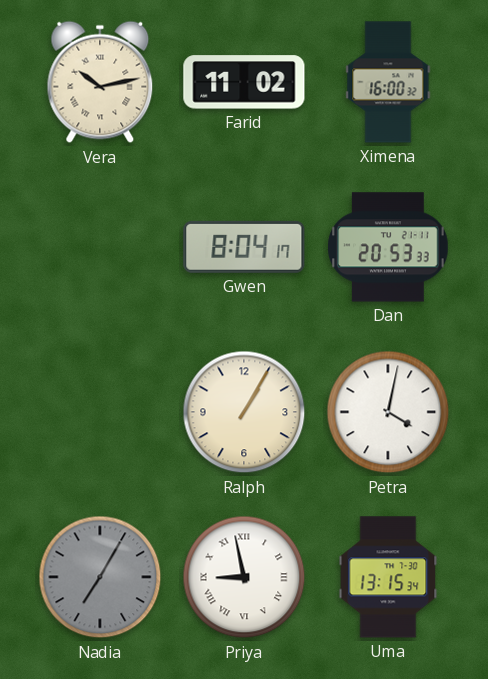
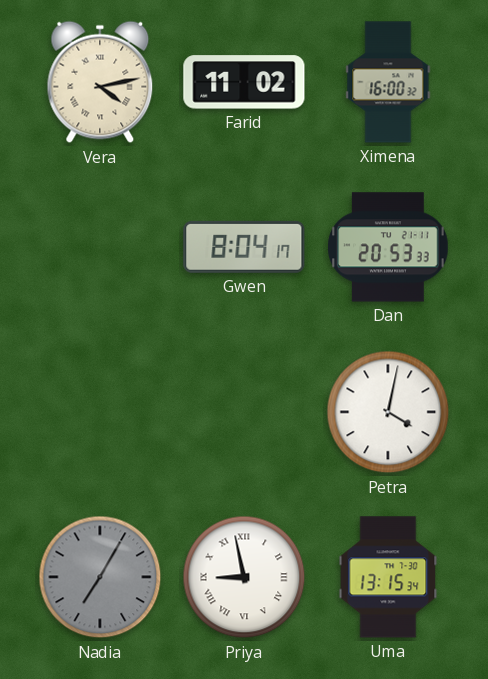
Vera: 10:13 -> 4:13 (100, 82)
Ralph: 1:05 -> none (244, 412)
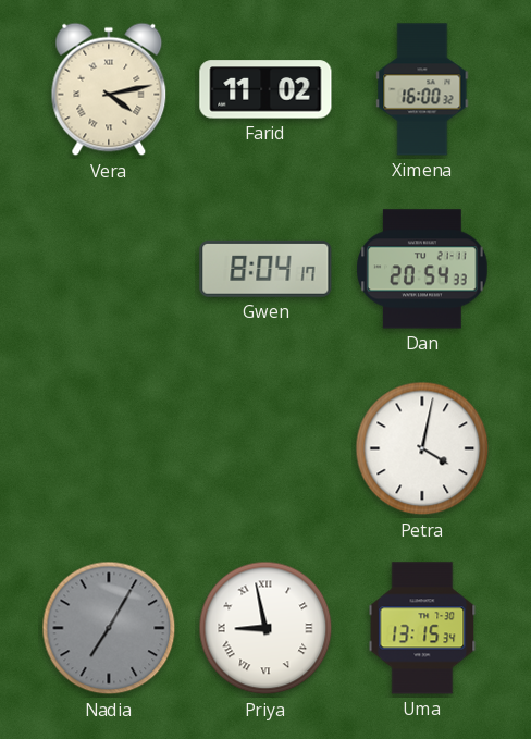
Dan: 20:53 -> 20:54 (422, 269)
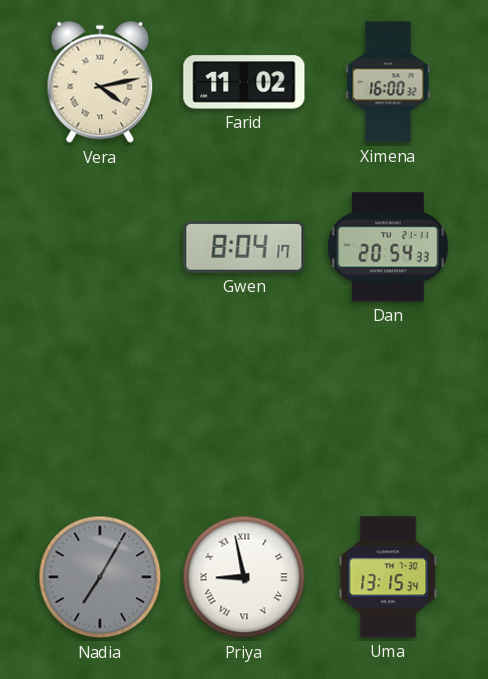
Petra: 4:02 -> none (422, 448)
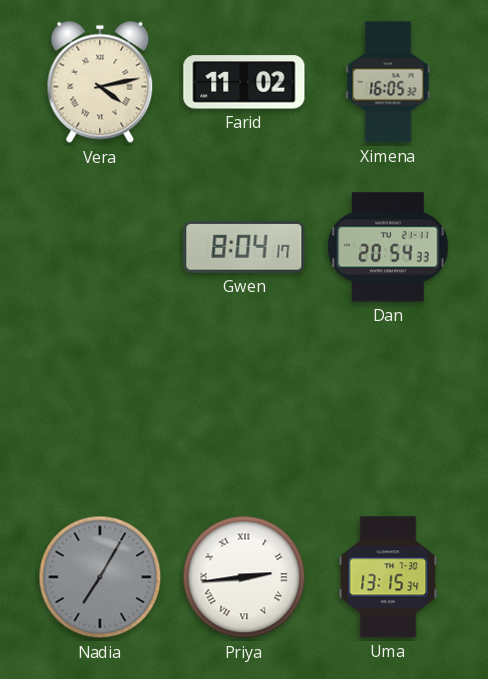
Ximena: 16:00 -> 16:05 (388, 82)
Priya: 8:58 -> 2:44 (244, 577)
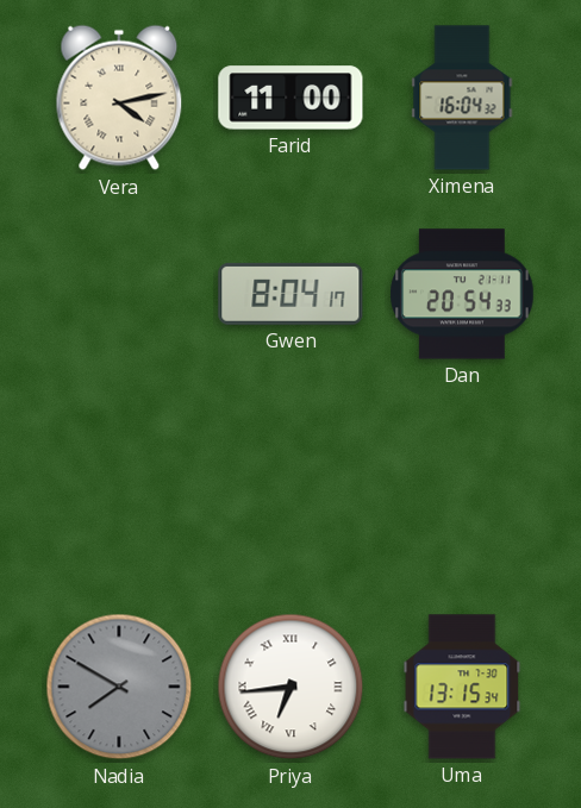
Farid: 11:02 -> 11:00 (290, 98)
Ximena: 16:05 -> 16:04 (462, 98)
Nadia: 7:05 -> 7:50 (119, 687)
Priya: 2:44 -> 6:44 (290, 687)
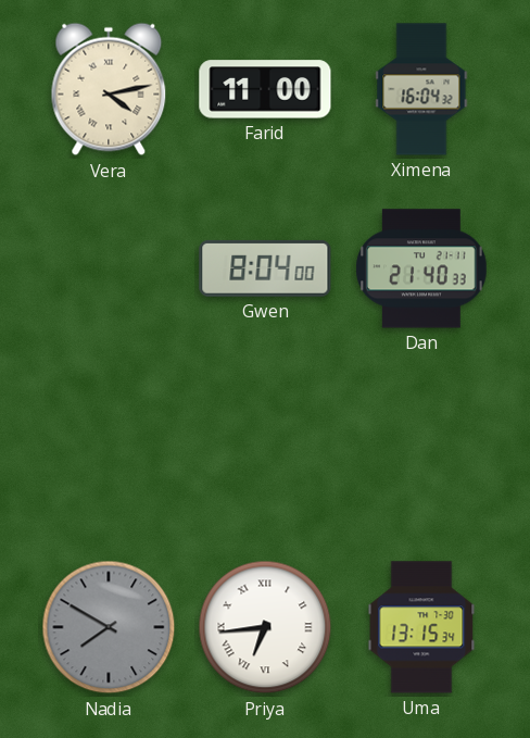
Gwen: 8:04:17 -> 8:04:00 (265, 268)
Dan: 20:54 -> 21:40 (421, 268)
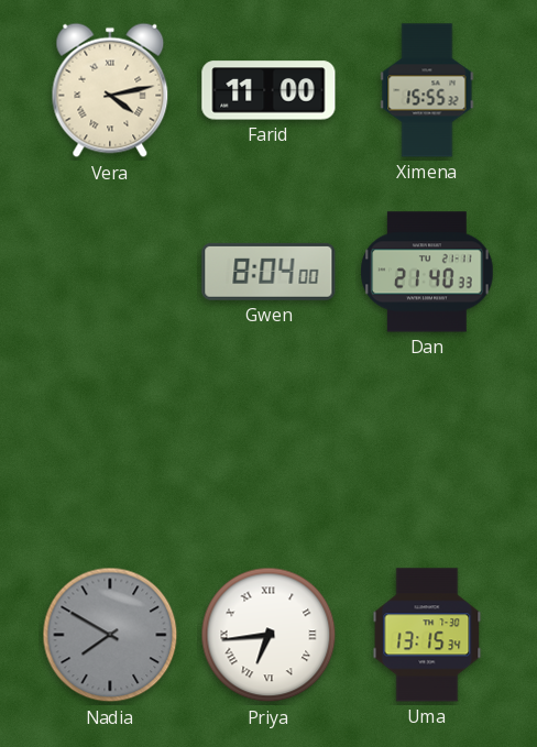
Ximena: 16:04 -> 15:55 (427, 90)
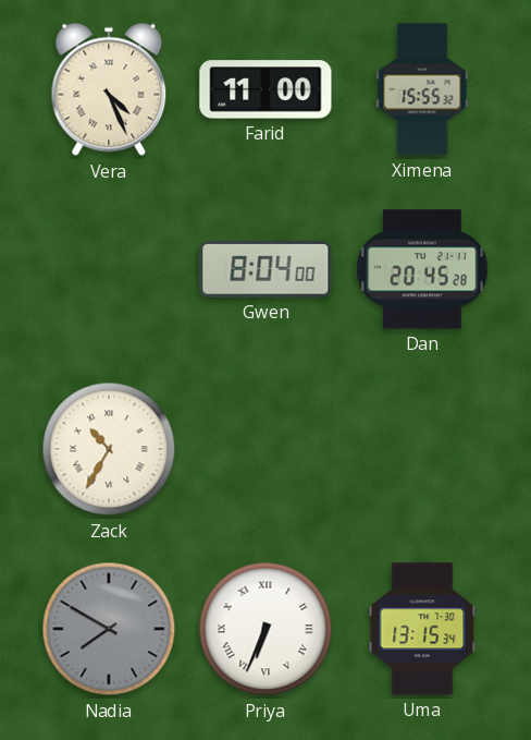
Vera: 4:13 -> 4:26 (109, 89)
Dan: 21:40 -> 20:45 (422, 269)
Zack: none -> 10:35 (109, 449)
Priya: 6:44 -> 6:34 (265, 629)
